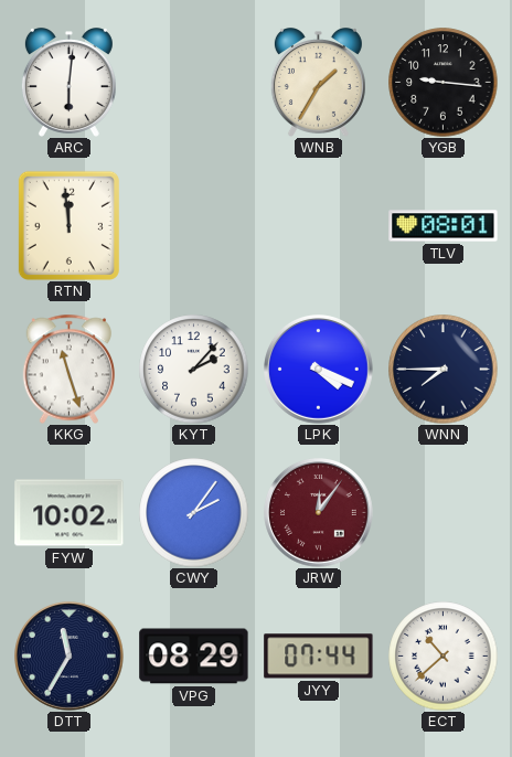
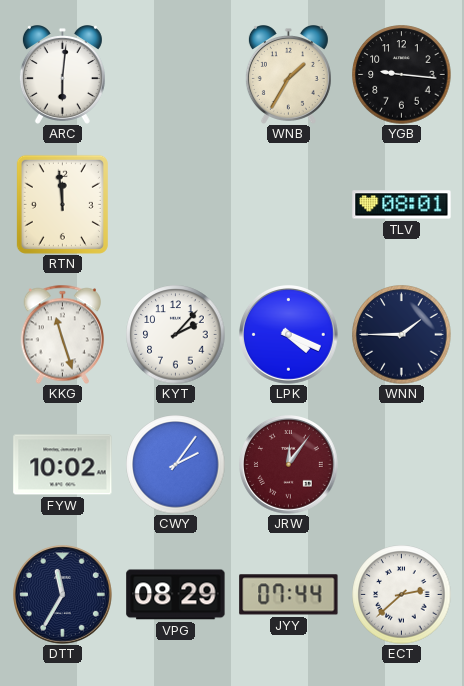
WNN: 7:45 -> 1:45 (402, 335)
ECT: 10:38 -> 2:38 (402, 595)
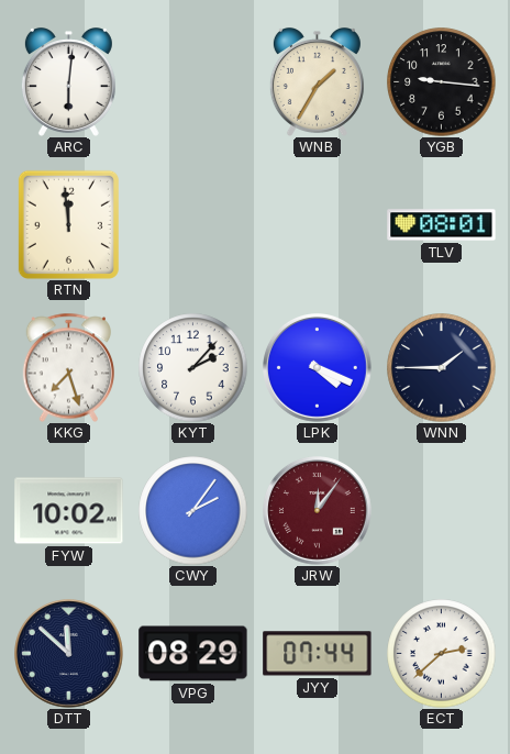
KKG: 11:27 -> 7:27 (68, 367)
DTT: 11:35 -> 11:52 (69, 654)
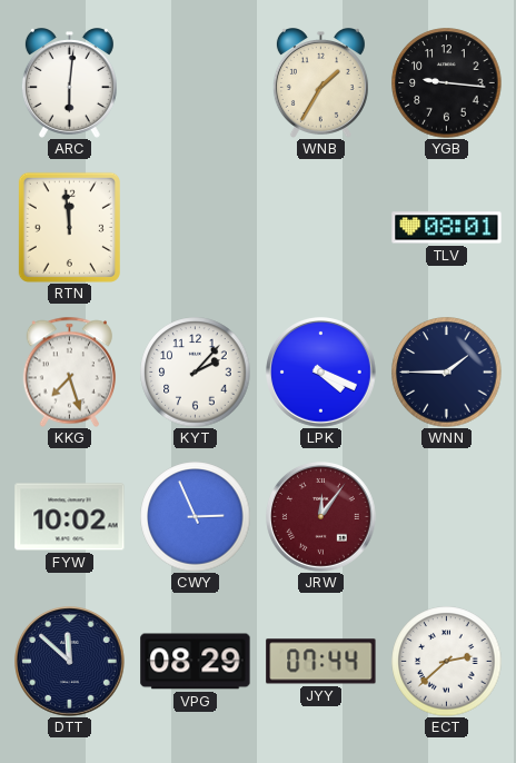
CWY: 2:06 -> 2:56 (196, 517)
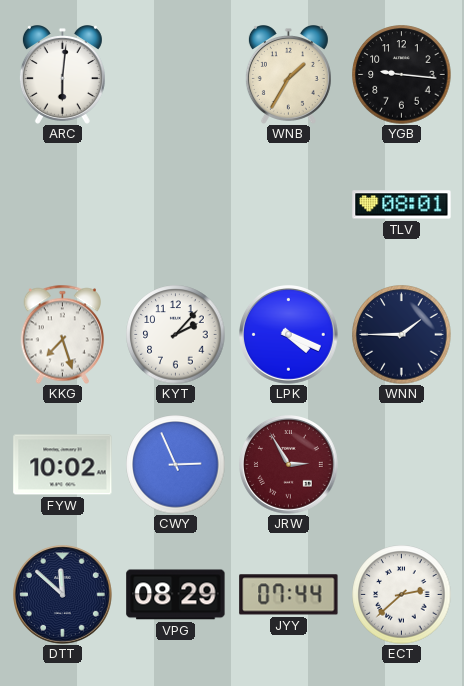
RTN: 11:59 -> none (69, 227)
JRW: 12:06 -> 2:55 (289, 465)
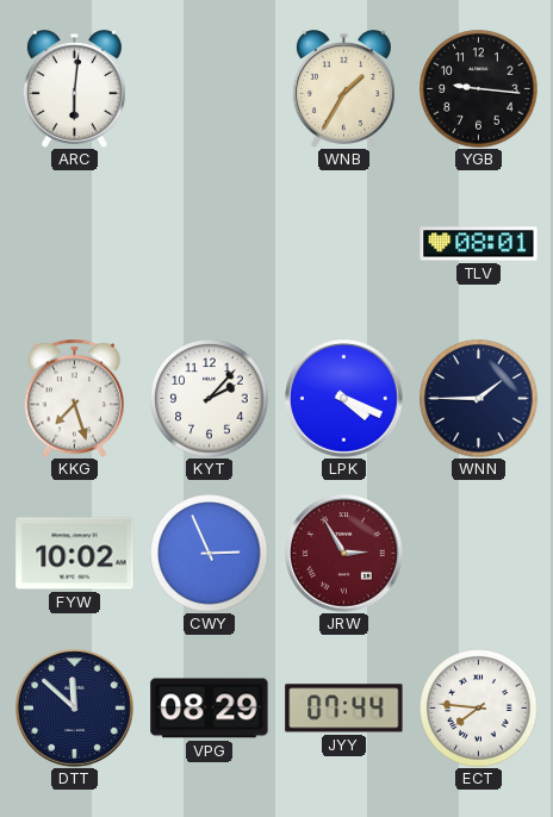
ECT: 2:38 -> 7:46 (479, 709)
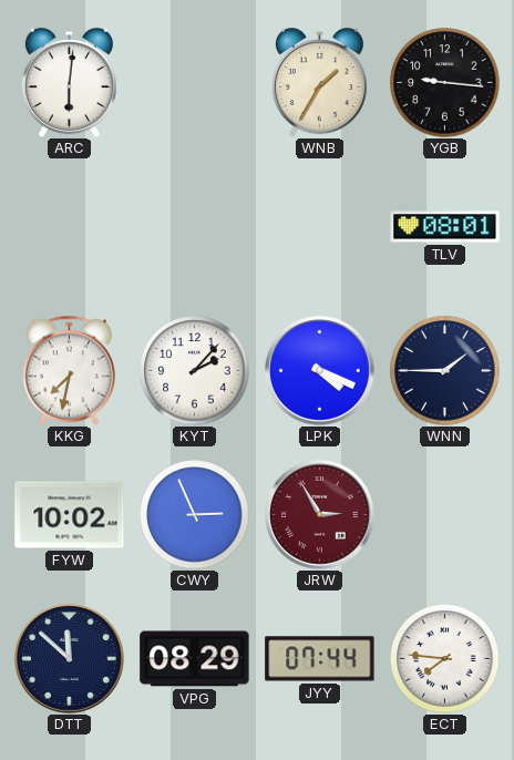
KKG: 7:27 -> 7:32 (69, 370)
